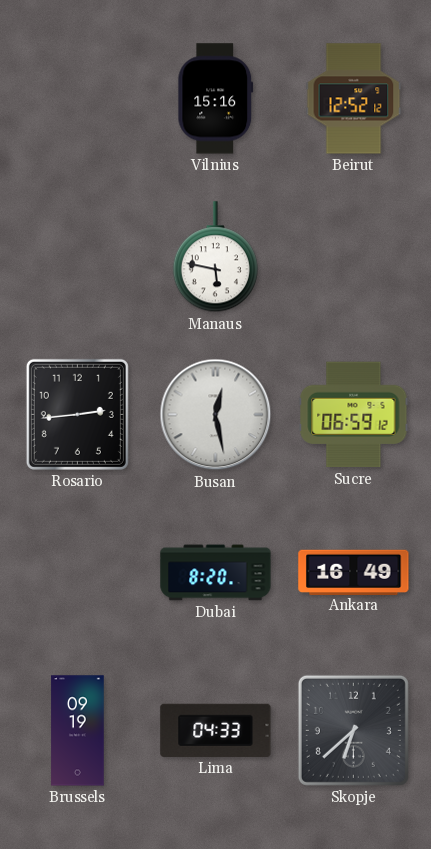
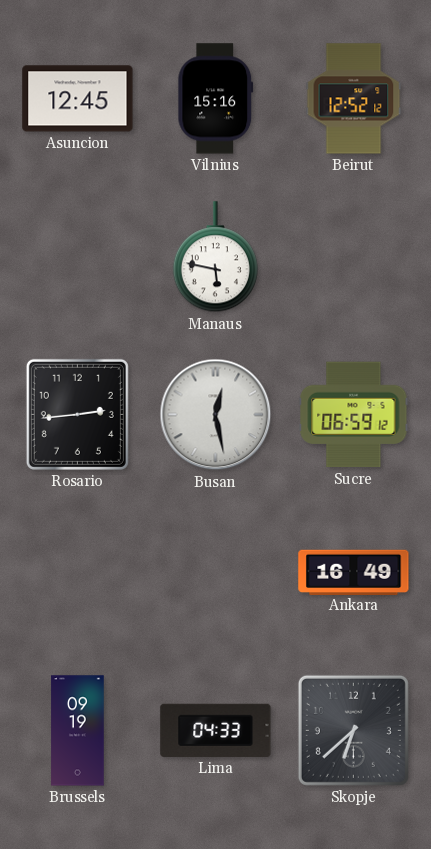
Asuncion: none -> 12:45 (78, 99)
Dubai: 8:20 -> none (216, 573)
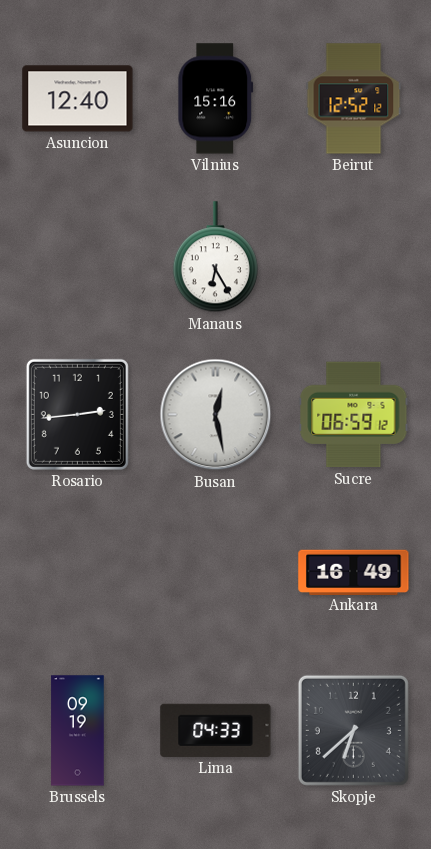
Asuncion: 12:45 -> 12:40 (78, 99)
Manaus: 5:47 -> 6:25 (215, 257)
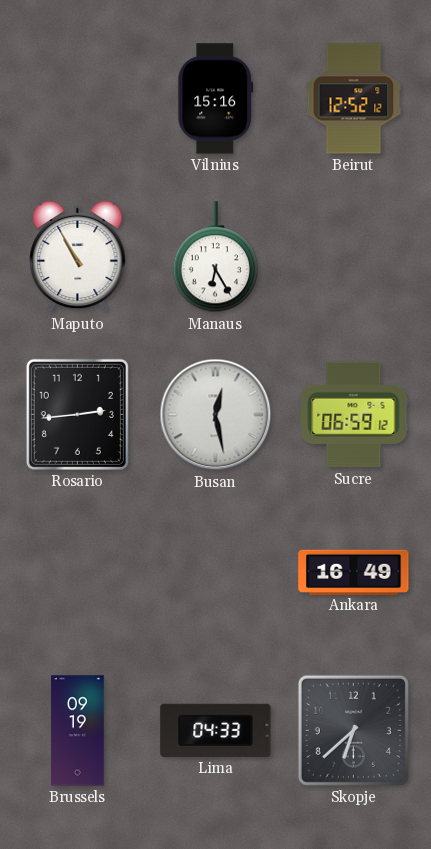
Asuncion: 12:40 -> none (78, 99)
Maputo: none -> 10:55 (78, 257)
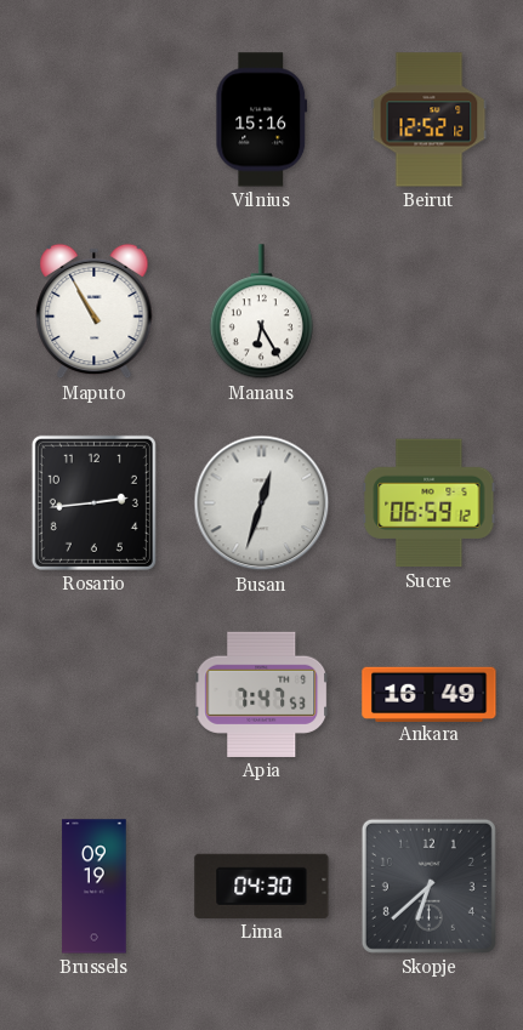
Busan: 12:28 -> 12:33 (262, 503)
Apia: none -> 7:47 (262, 694)
Lima: 04:33 -> 04:30 (262, 886)
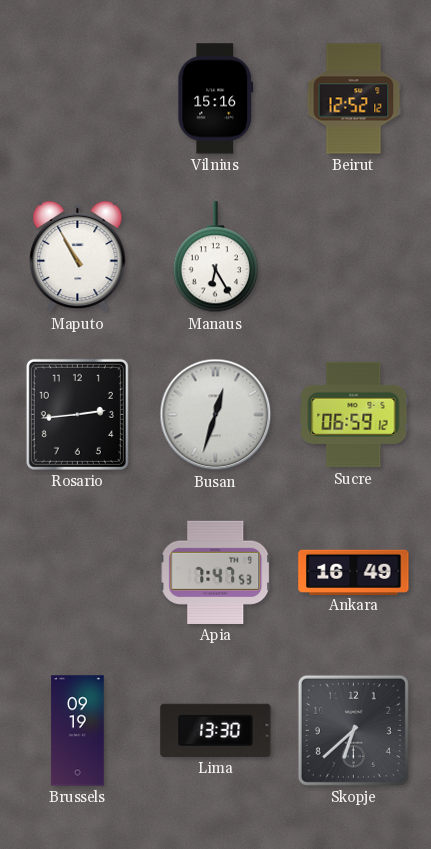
Lima: 04:30 -> 13:30 (216, 730)
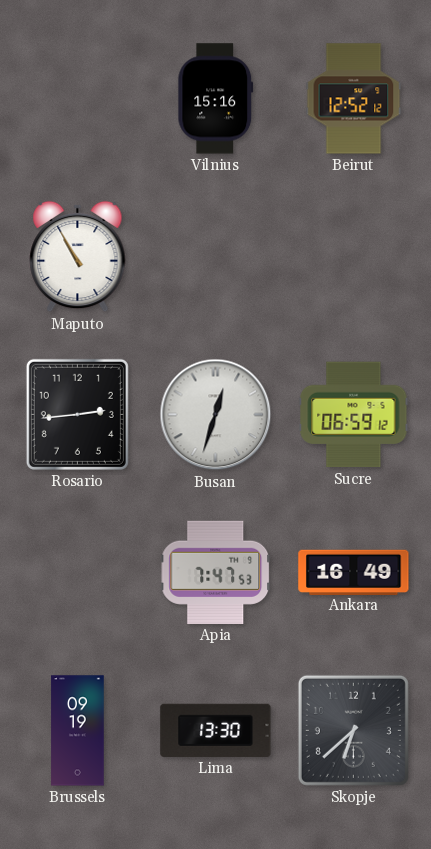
Manaus: 6:25 -> none (215, 257)
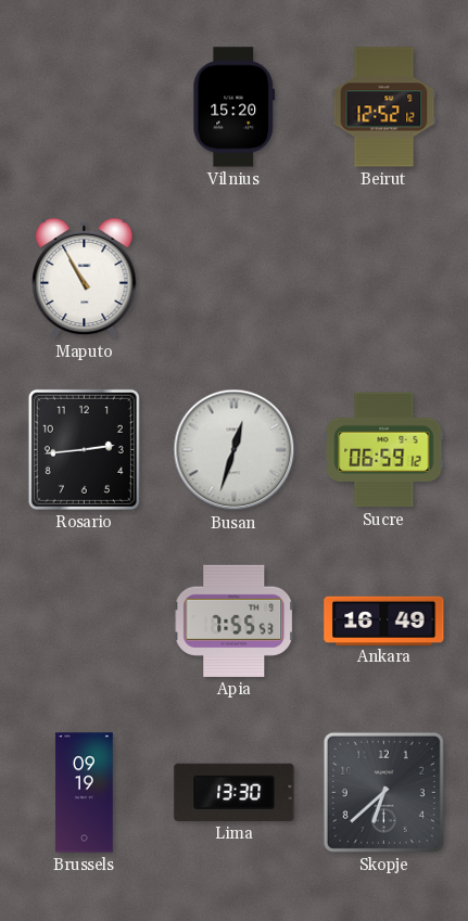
Vilnius: 15:16 -> 15:20 (235, 107)
Apia: 7:47 -> 7:55 (235, 621)
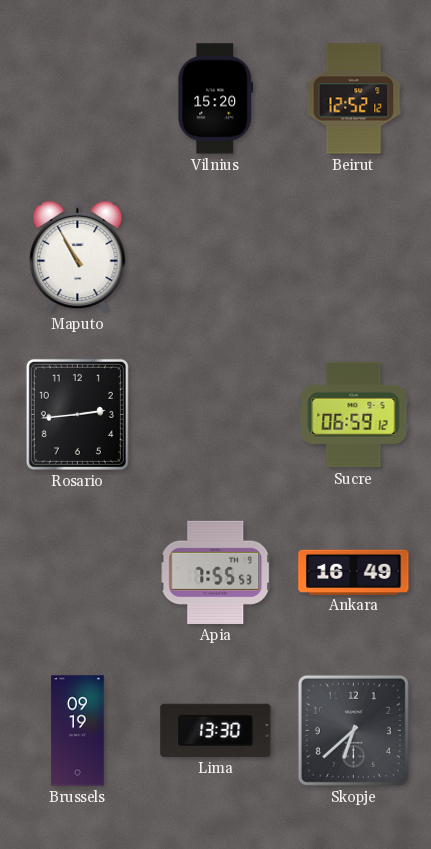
Busan: 12:33 -> none (235, 450)
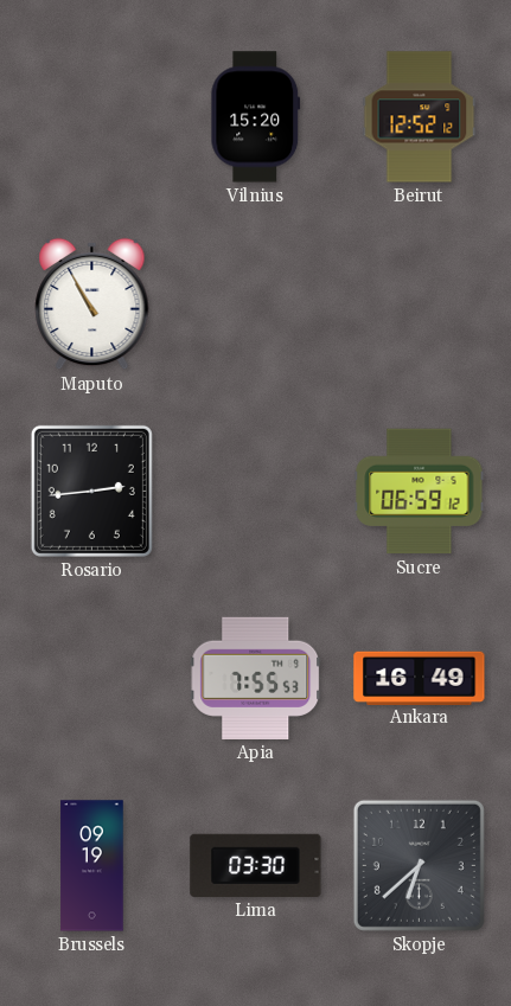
Lima: 13:30 -> 03:30 (256, 865)
